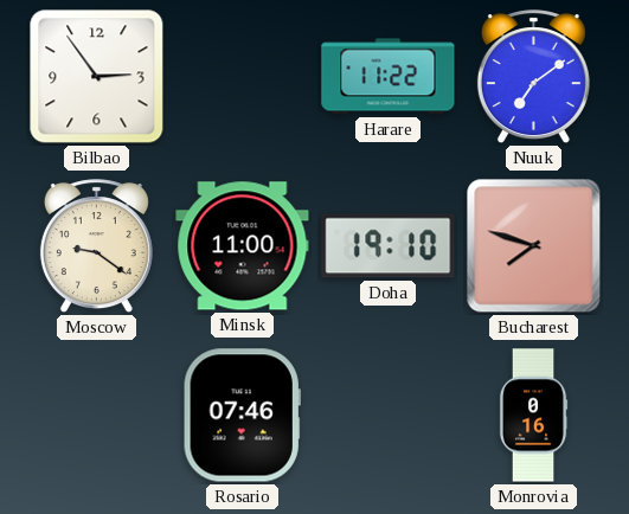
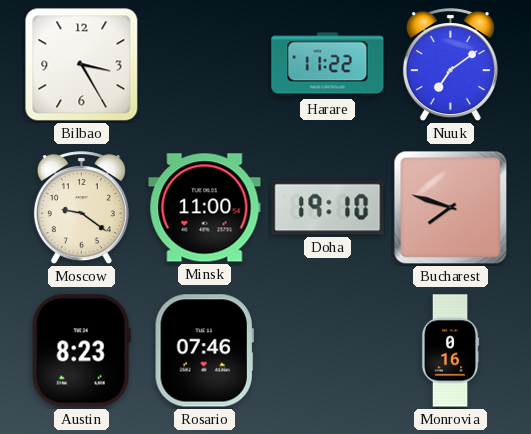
Bilbao: 2:54 -> 3:25 (82, 65)
Austin: none -> 8:23 (81, 351)
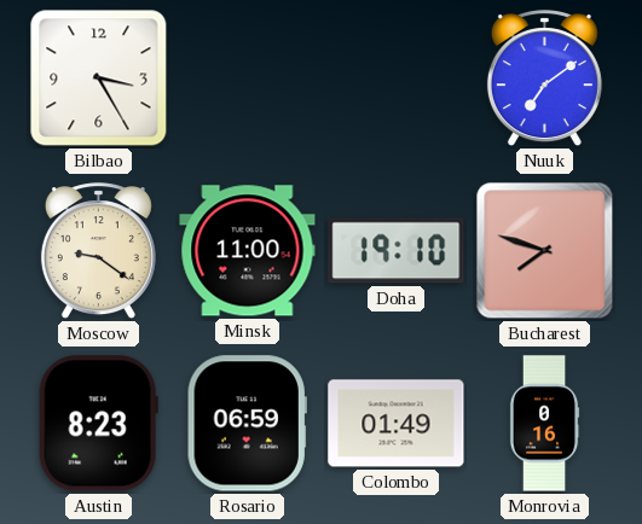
Harare: 11:22 -> none (328, 65)
Rosario: 07:46 -> 06:59 (247, 424)
Colombo: none -> 01:49 (397, 424)
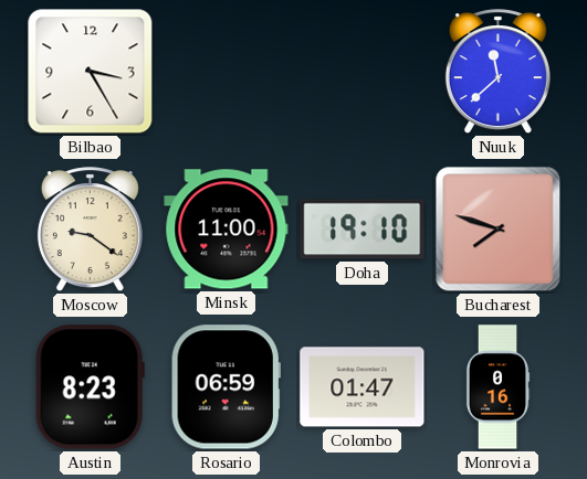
Nuuk: 7:09 -> 11:38 (497, 72)
Colombo: 01:49 -> 01:47 (363, 387)
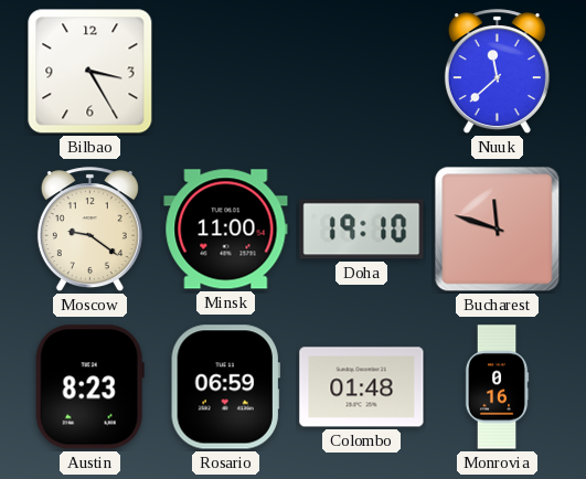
Bucharest: 7:48 -> 11:48 (498, 230)
Colombo: 01:47 -> 01:48 (362, 387)
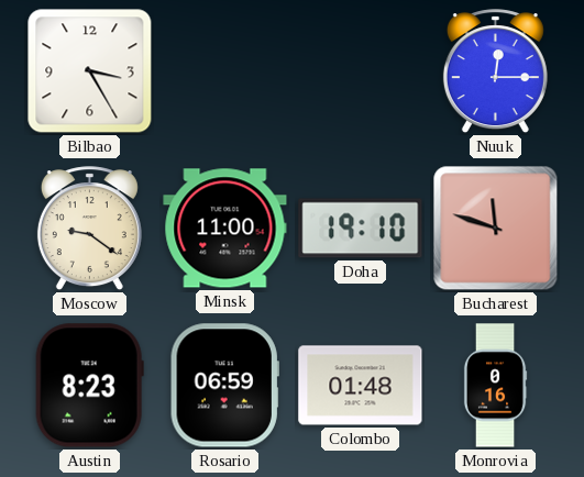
Nuuk: 11:38 -> 12:15 (495, 71)
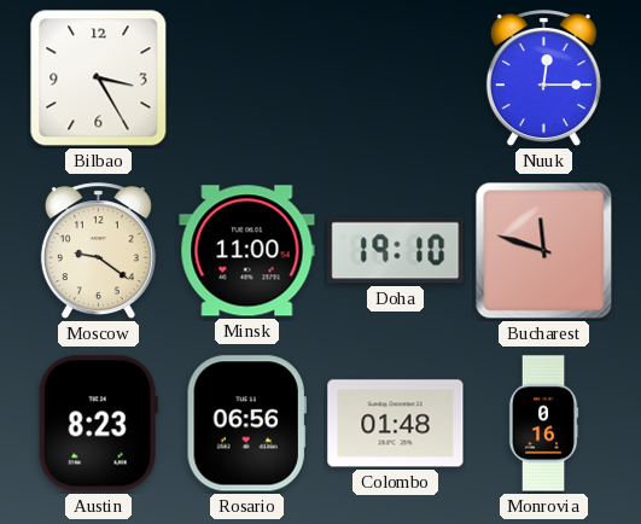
Rosario: 06:59 -> 06:56 (246, 424)
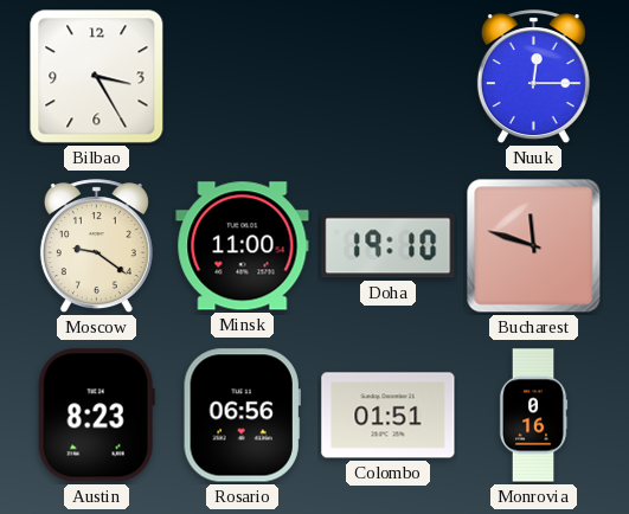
Colombo: 01:48 -> 01:51 (389, 416)
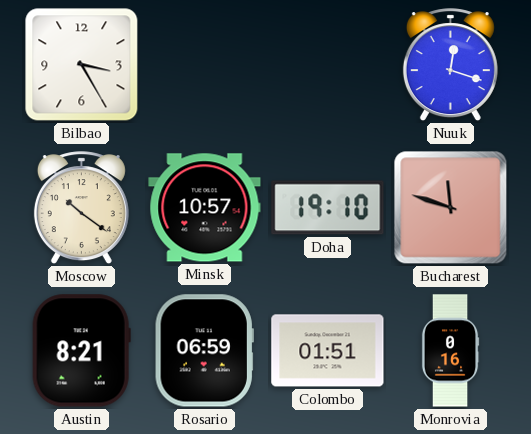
Nuuk: 12:15 -> 12:18 (450, 65)
Moscow: 9:21 -> 10:21 (81, 208)
Minsk: 11:00 -> 10:57 (205, 208)
Austin: 8:23 -> 8:21 (81, 351)
Rosario: 06:56 -> 06:59 (204, 351)
